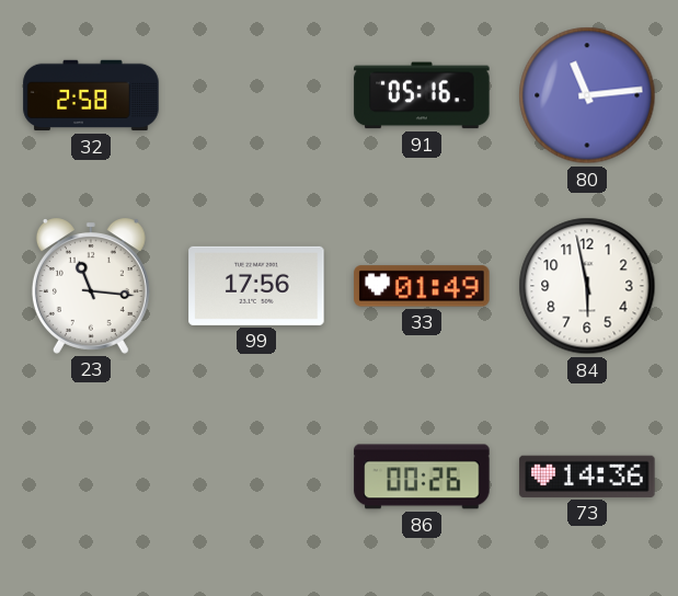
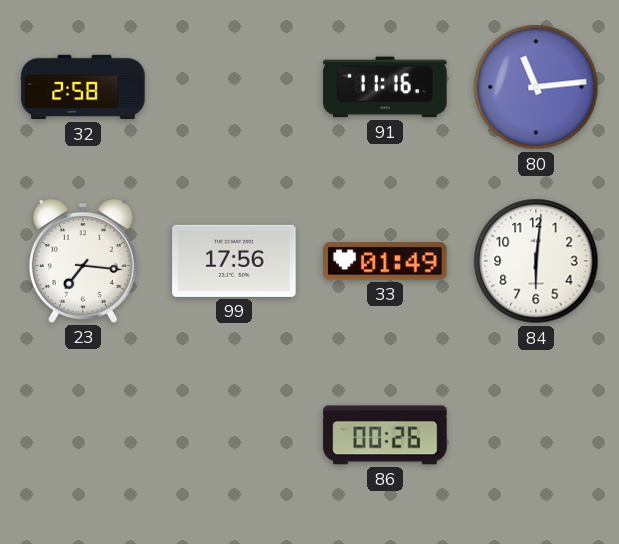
91: 05:16 -> 11:16 (385, 87)
23: 11:16 -> 7:16 (83, 261)
84: 5:58 -> 6:01 (536, 261)
73: 14:36 -> none (587, 477)
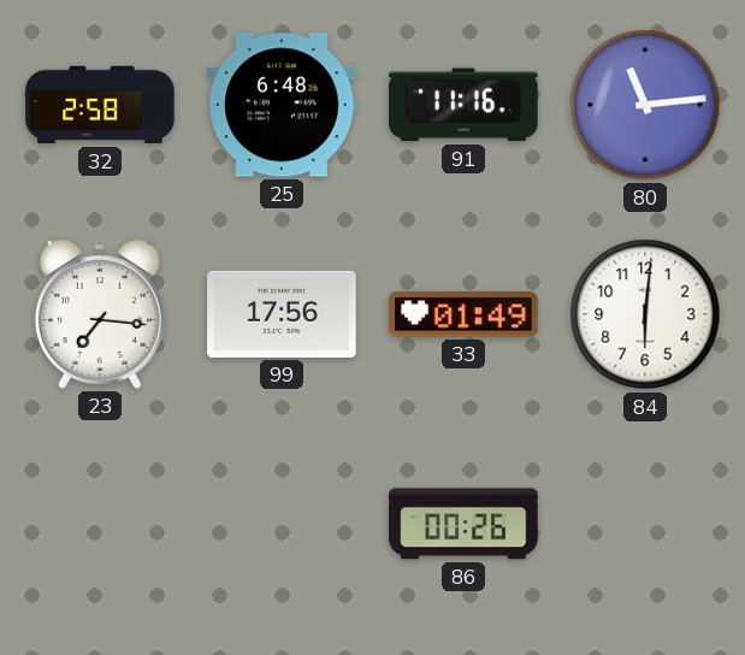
25: none -> 6:48 (282, 105)
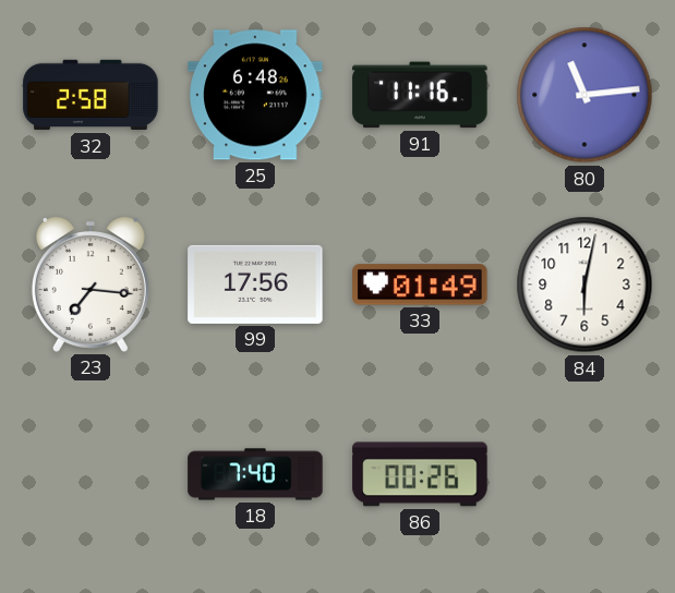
84: 6:01 -> 6:02 (584, 285)
18: none -> 7:40 (255, 474)
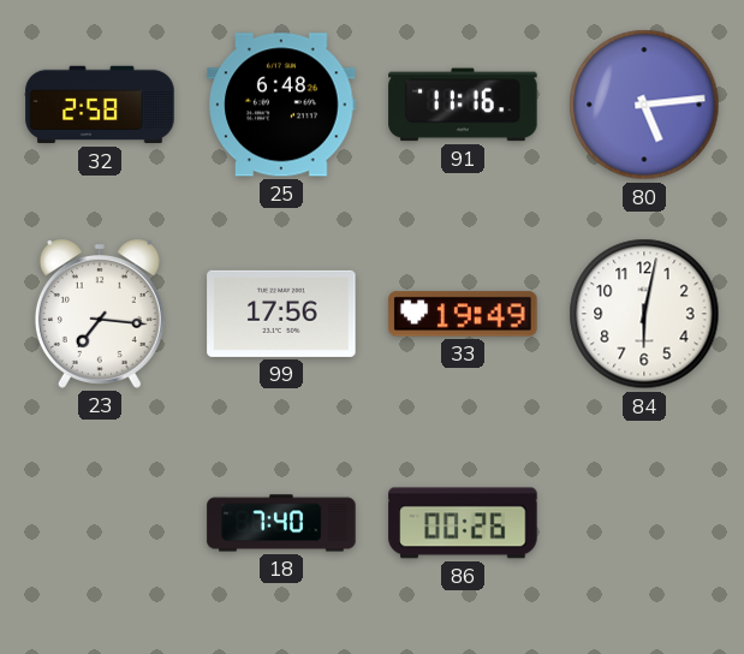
80: 11:14 -> 5:14 (644, 105)
33: 01:49 -> 19:49 (463, 314)
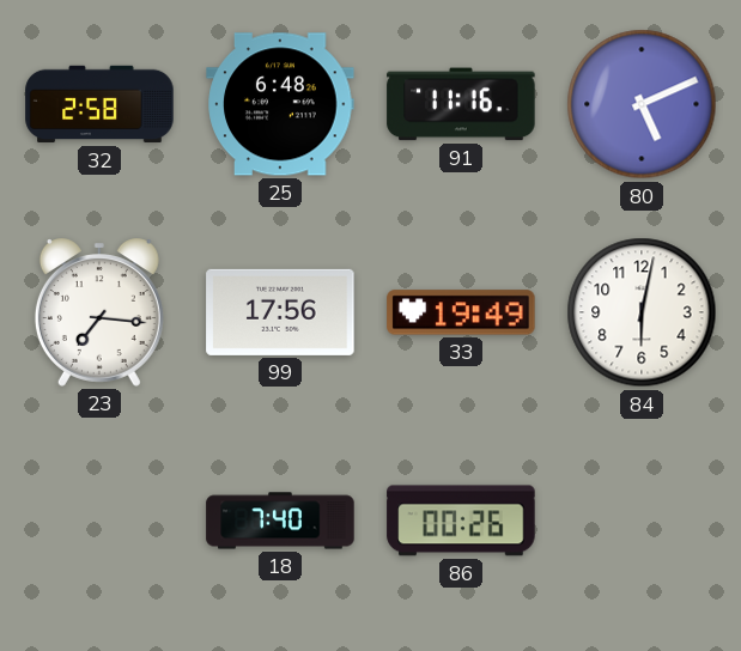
80: 5:14 -> 5:11 (642, 104)
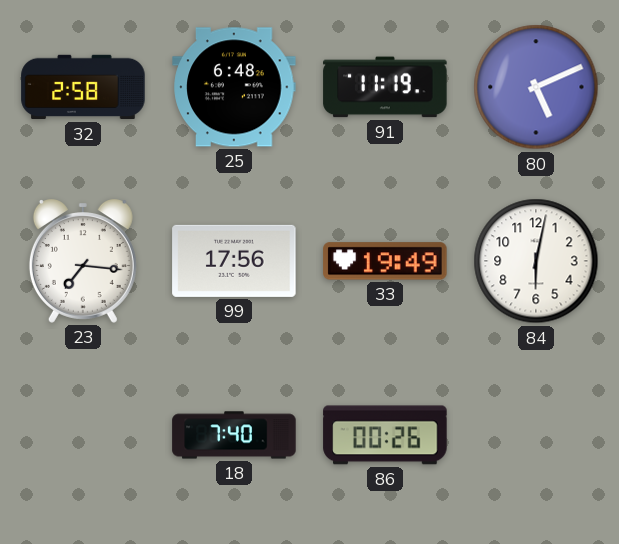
91: 11:16 -> 11:19 (385, 87)
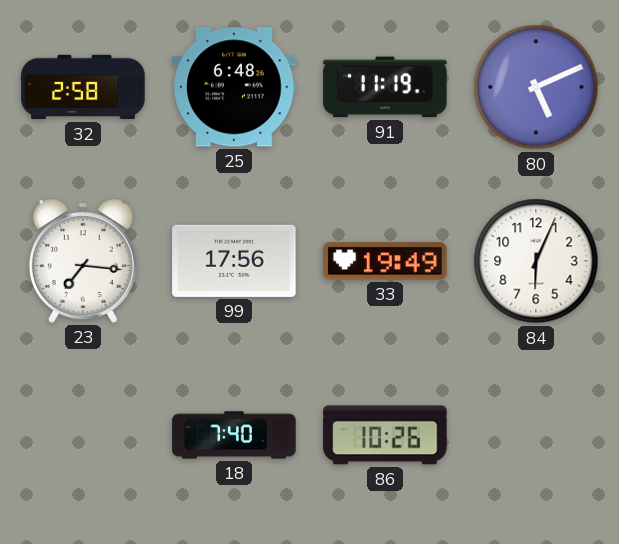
84: 6:02 -> 6:04 (536, 261)
86: 00:26 -> 10:26 (385, 435)
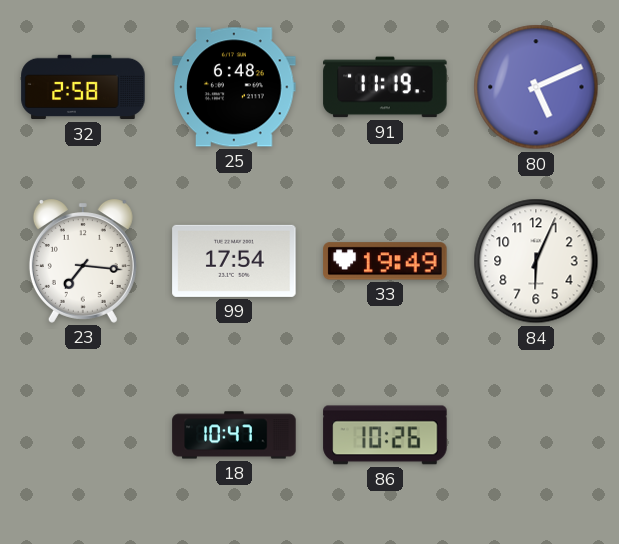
99: 17:56 -> 17:54 (234, 261)
18: 7:40 -> 10:47 (234, 435)
